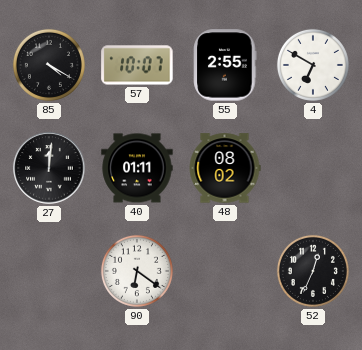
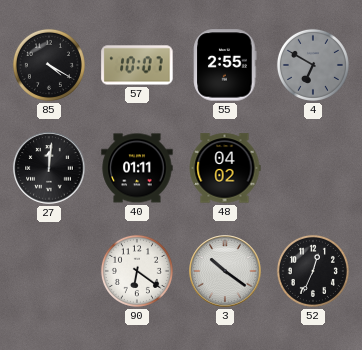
4 dial: white -> grey (313, 65)
48: 08:02 -> 04:02 (225, 168)
3: none -> 10:21 (225, 271)
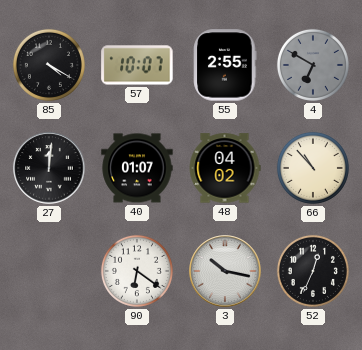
40: 01:11 -> 01:07 (137, 168)
66: none -> 10:53 (313, 168)
3: 10:21 -> 10:17 (225, 271)
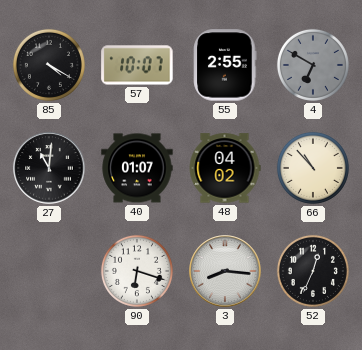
27: 12:01 -> 11:01 (49, 168)
90: 6:21 -> 6:18 (137, 271)
3: 10:17 -> 8:16 (225, 271)
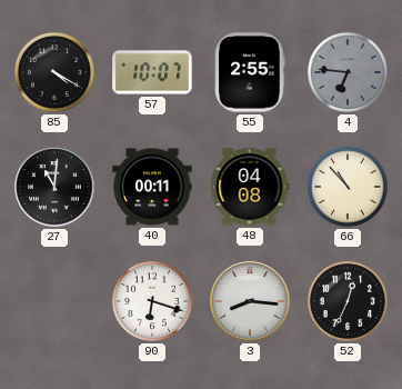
4: 6:50 -> 6:46 (348, 72)
40: 01:07 -> 00:11 (152, 187)
48: 04:02 -> 04:08 (250, 187)
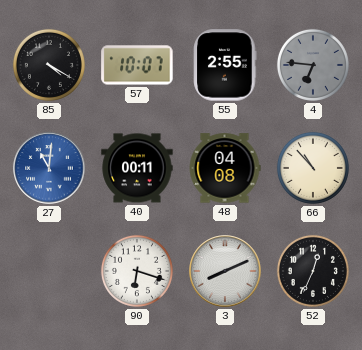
27 dial: black -> blue (49, 168)
3: 8:16 -> 8:11 (225, 271)
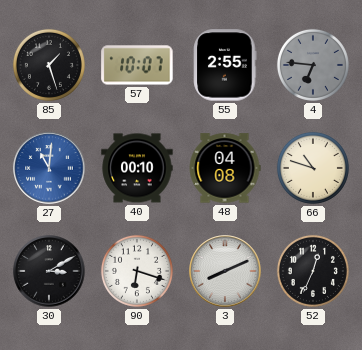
85: 4:20 -> 1:27 (49, 65)
40: 00:11 -> 00:10 (137, 168)
66: 10:53 -> 10:48 (313, 168)
30: none -> 3:10 (49, 271)
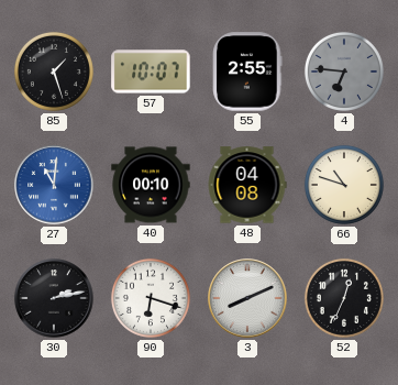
30: 3:10 -> 2:13 (54, 298)
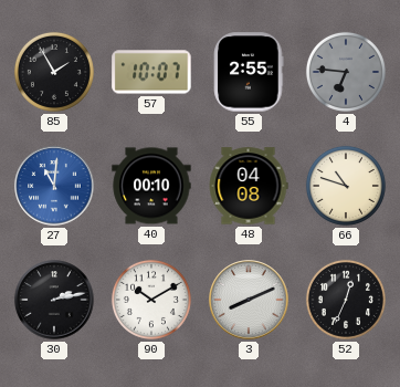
85: 1:27 -> 1:55 (54, 72)
90: 6:18 -> 10:10 (151, 300)
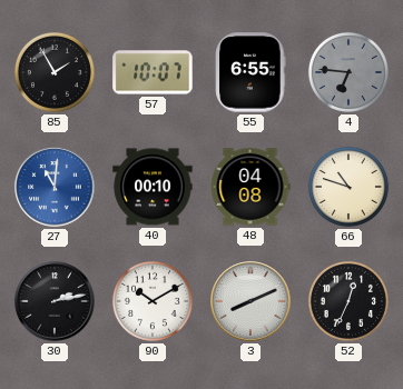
55: 2:55 -> 6:55 (250, 72)
